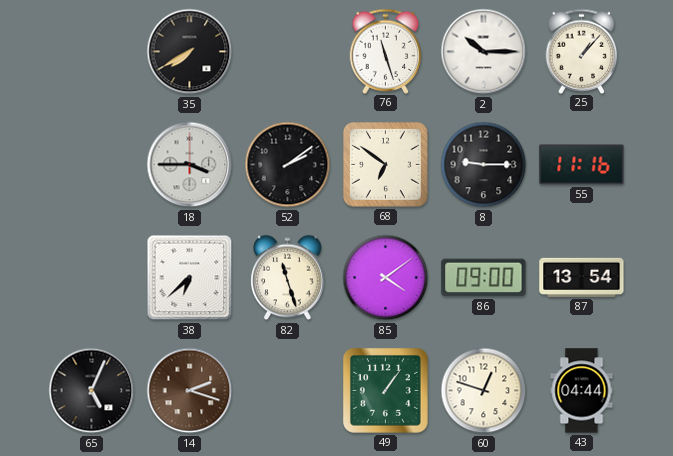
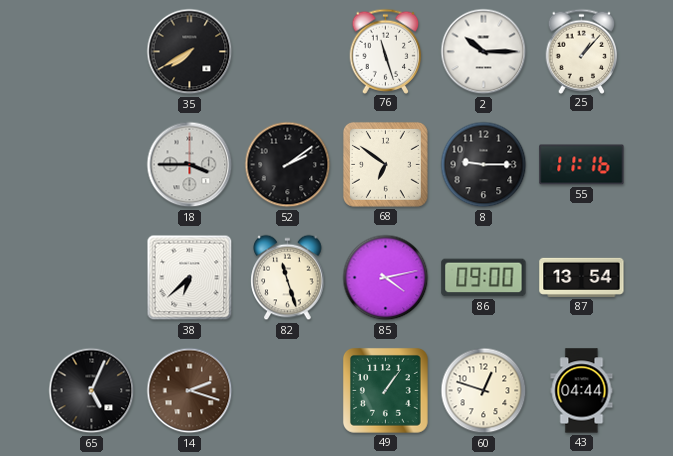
85: 4:09 -> 4:13 (386, 278)
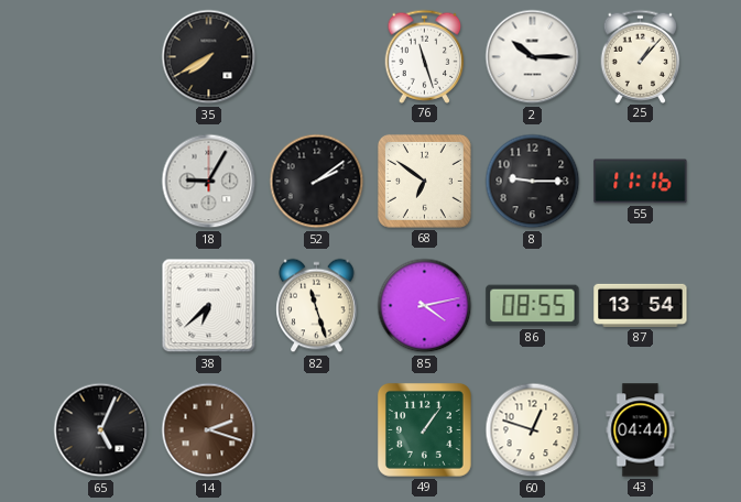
18: 3:45 -> 9:05 (209, 182)
86: 09:00 -> 08:55 (533, 306)
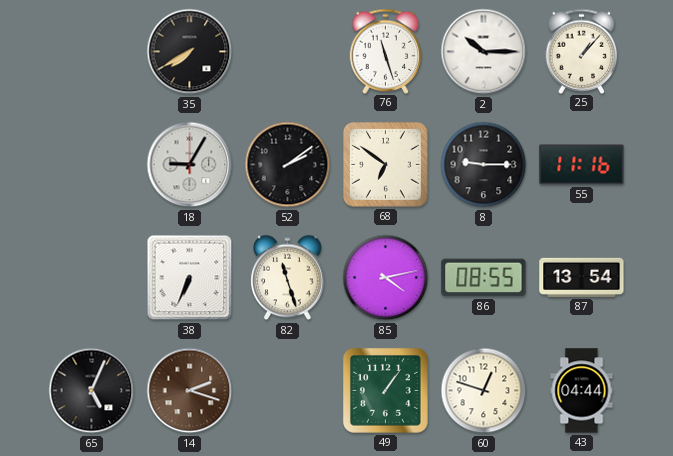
38: 6:38 -> 6:34 (190, 278)
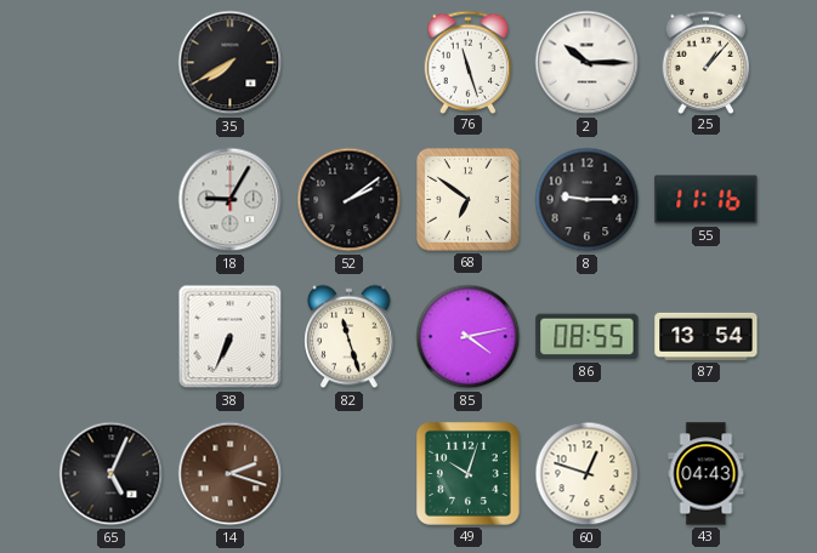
49: 1:06 -> 10:03 (467, 473)
43: 04:44 -> 04:43 (707, 474)
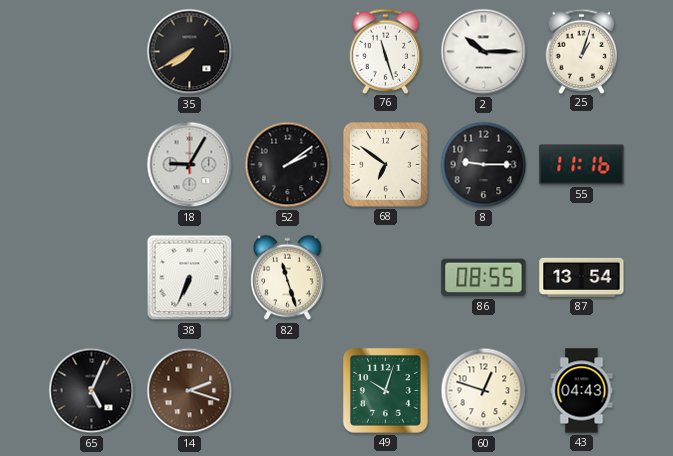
25: 1:07 -> 1:03 (582, 51)
85: 4:13 -> none (469, 337)
